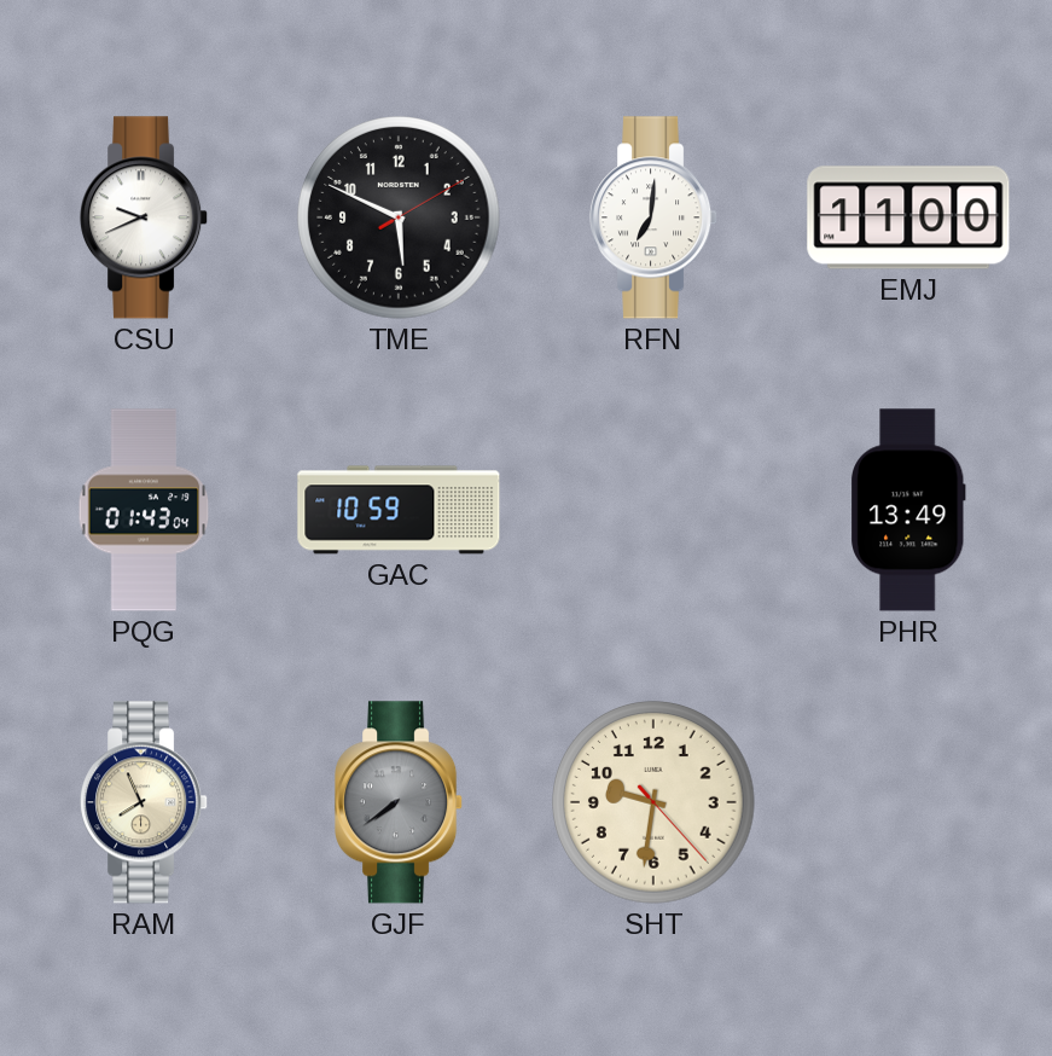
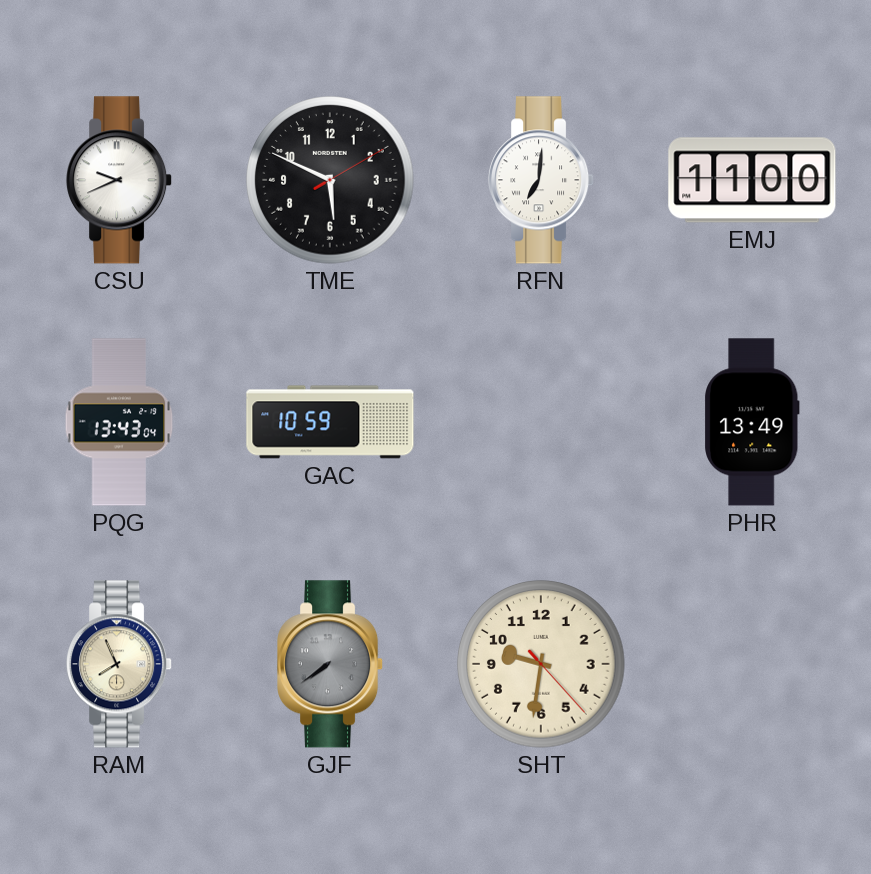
PQG: 01:43 -> 13:43 (119, 422)
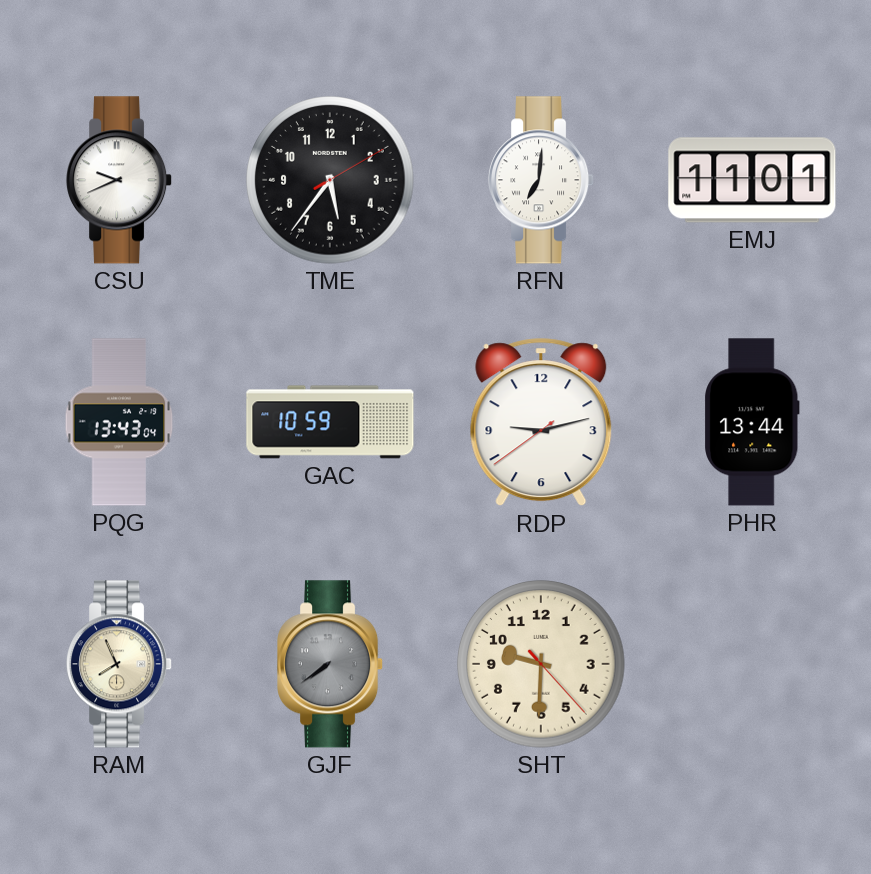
TME: 5:49 -> 5:36 (330, 180)
EMJ: 11:00 -> 11:01 (752, 180)
RDP: none -> 9:12 (541, 423)
PHR: 13:49 -> 13:44 (753, 422)
SHT: 9:31 -> 9:30 (541, 664)
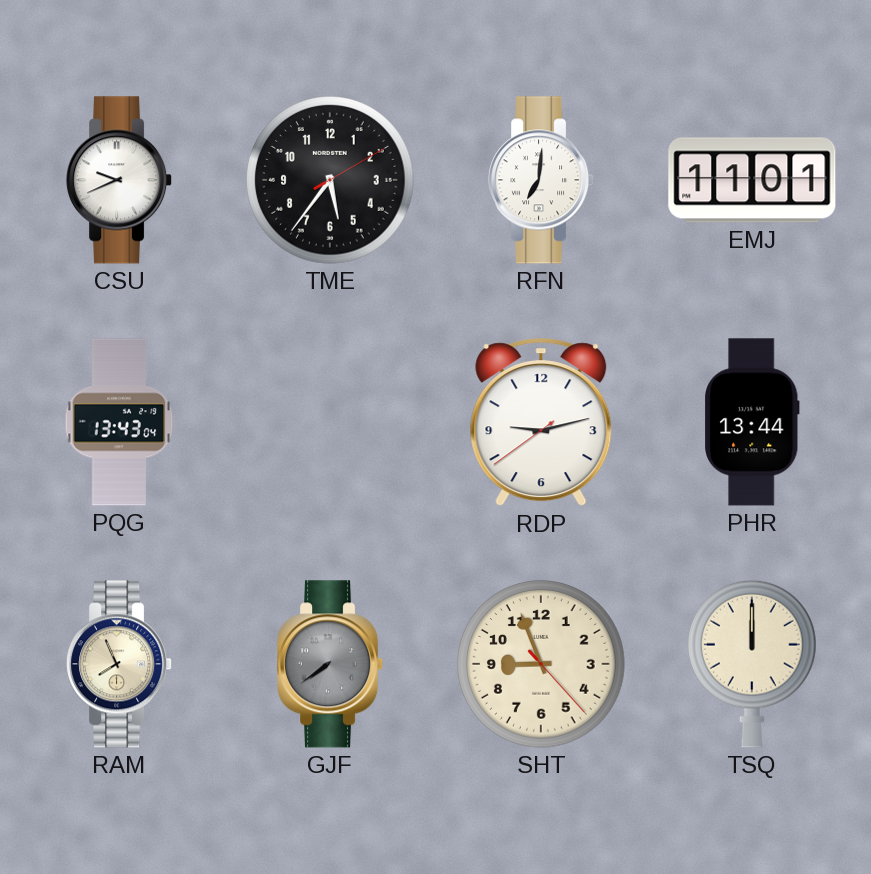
GAC: 10:59 -> none (330, 422)
SHT: 9:30 -> 8:56 (541, 664)
TSQ: none -> 12:00 (753, 664)
